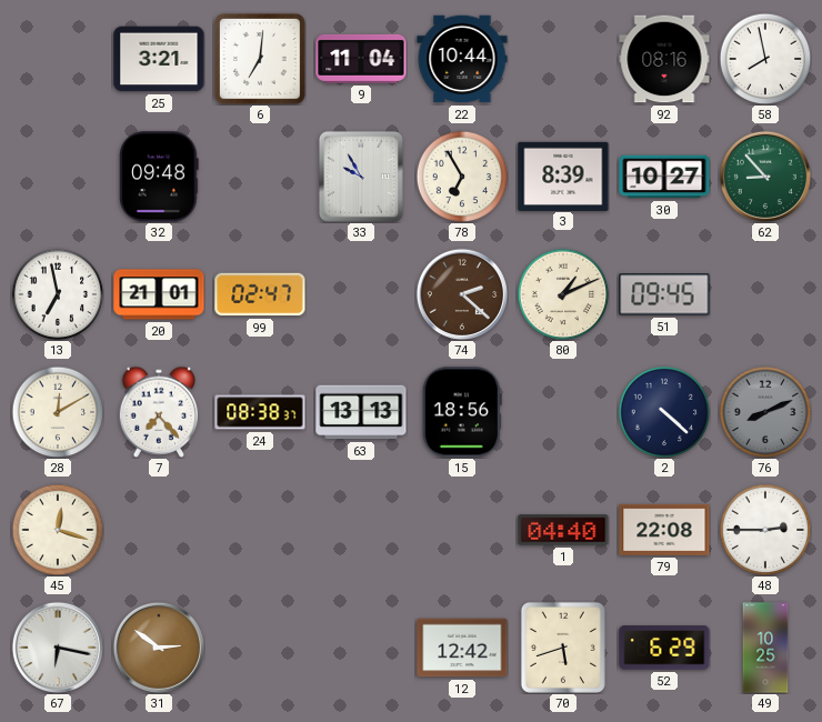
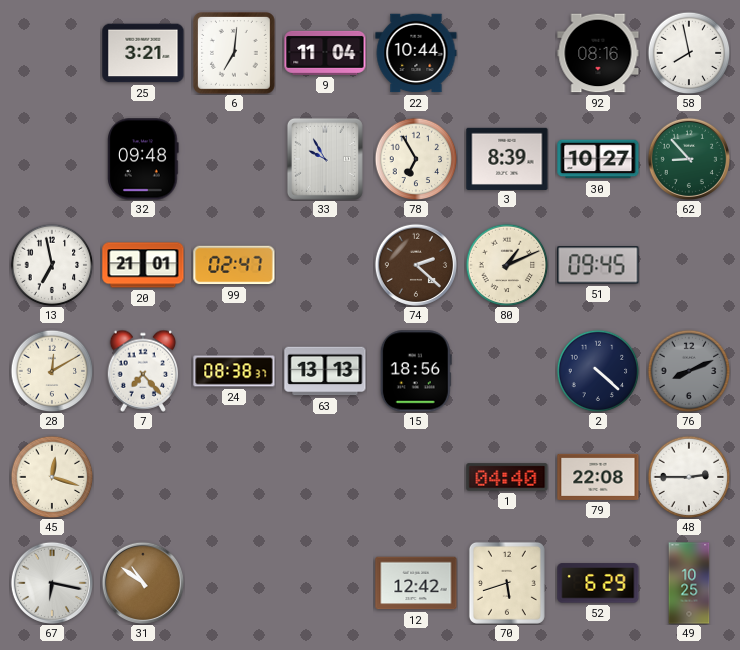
31: 2:51 -> 10:51 (143, 583)
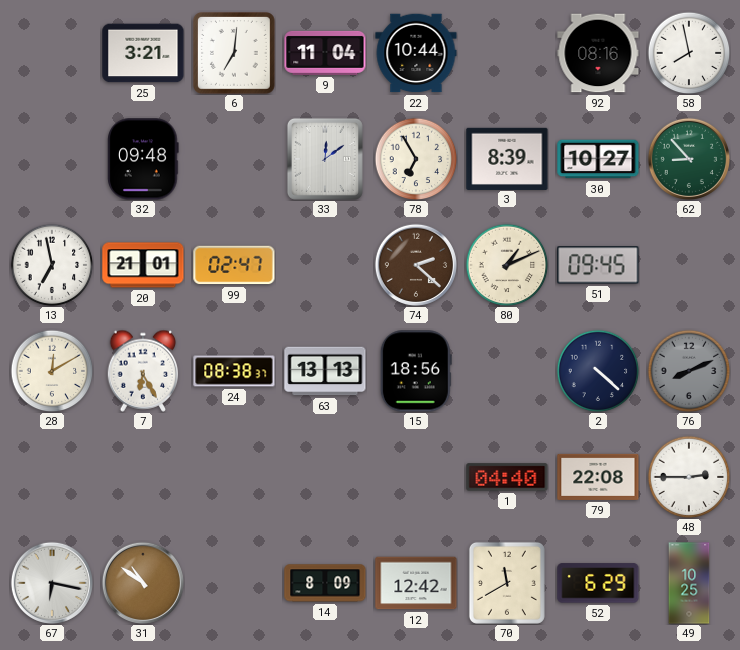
33: 9:55 -> 12:09 (325, 159)
7: 7:23 -> 6:25 (143, 371)
45: 12:18 -> none (52, 477)
14: none -> 8:09 (325, 583)
70: 5:42 -> 11:40 (507, 583)
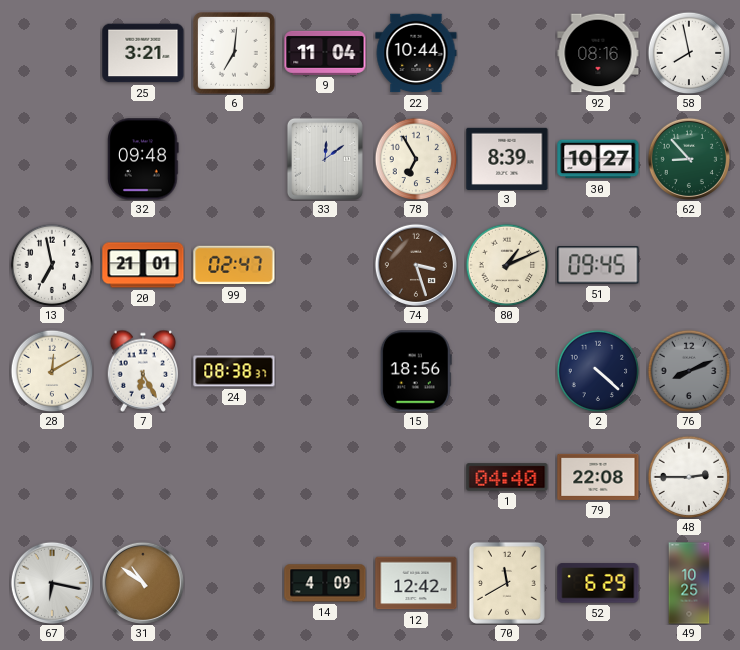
74: 2:22 -> 3:27 (416, 265)
63: 13:13 -> none (325, 371)
14: 8:09 -> 4:09 (325, 583)
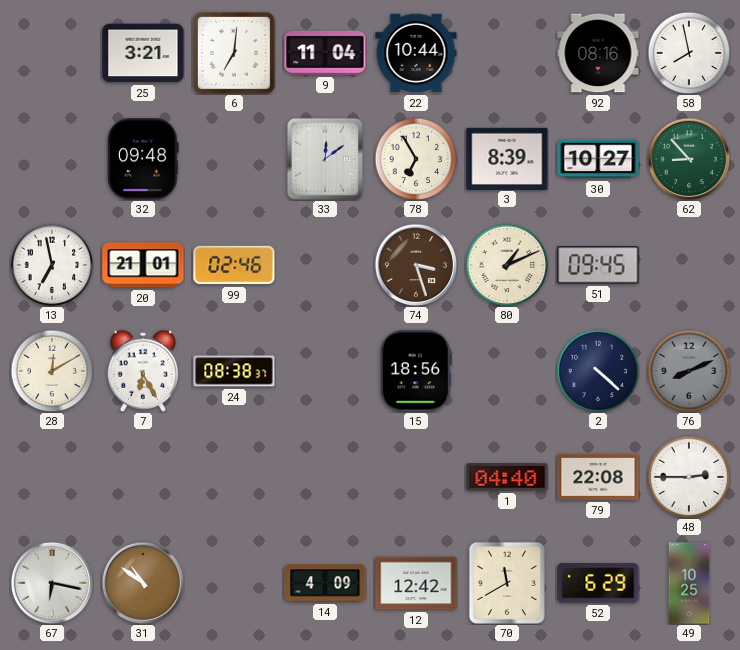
99: 02:47 -> 02:46 (234, 265)
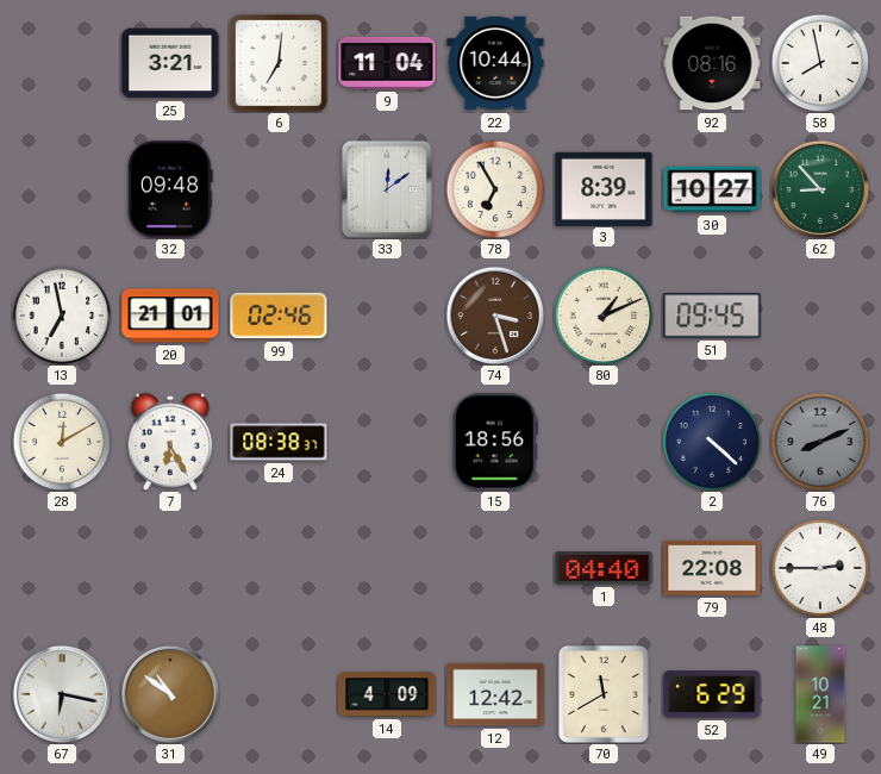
49: 10:25 -> 10:21 (820, 694)
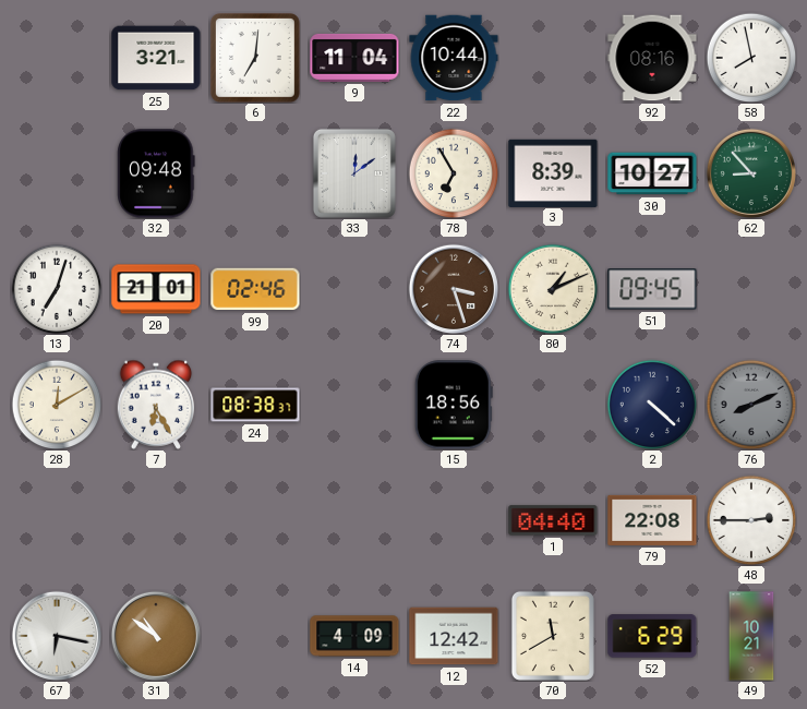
13: 6:58 -> 7:03 (57, 289)
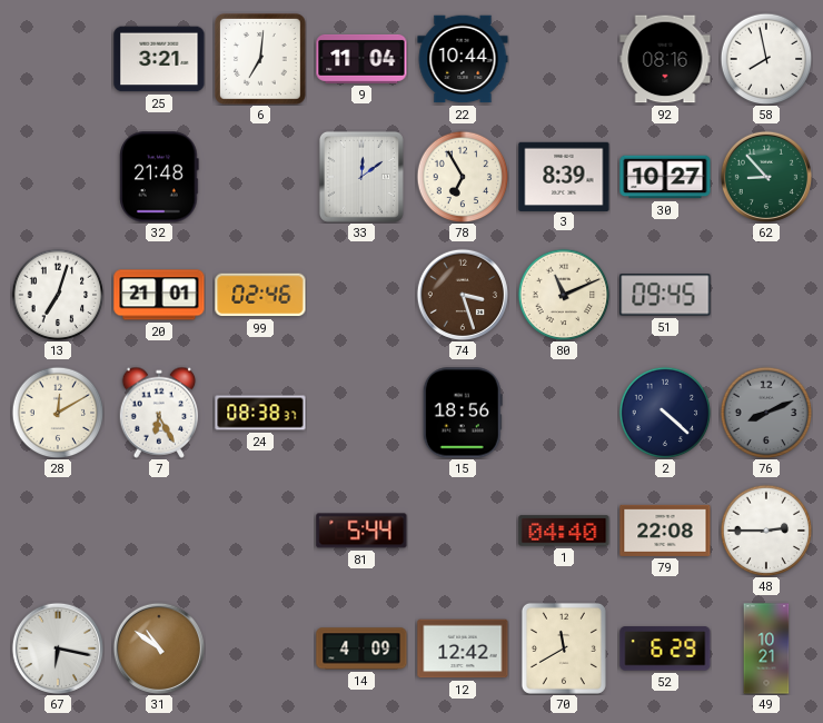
32: 09:48 -> 21:48 (159, 177)
80: 1:11 -> 11:11 (564, 295)
81: none -> 5:44 (361, 531)
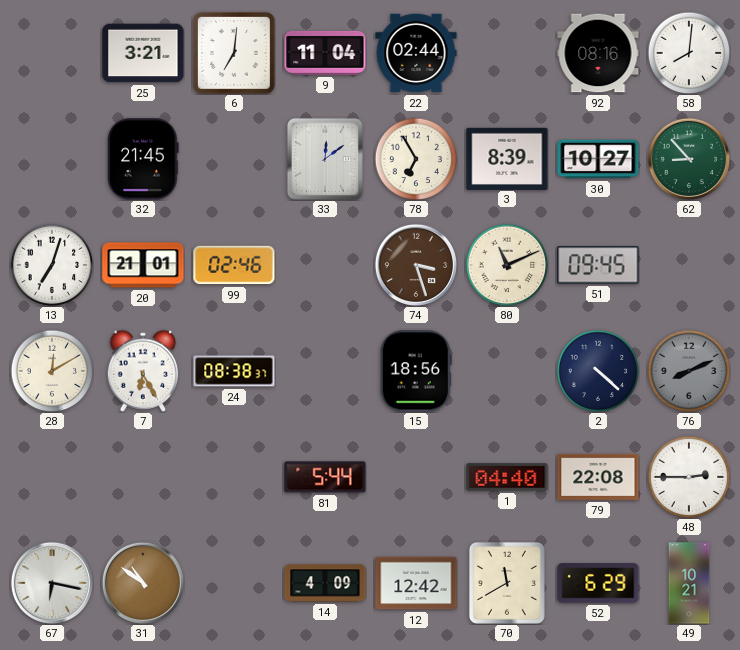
22: 10:44 -> 02:44 (416, 53)
58: 7:58 -> 8:01 (689, 53)
32: 21:48 -> 21:45 (143, 159)
